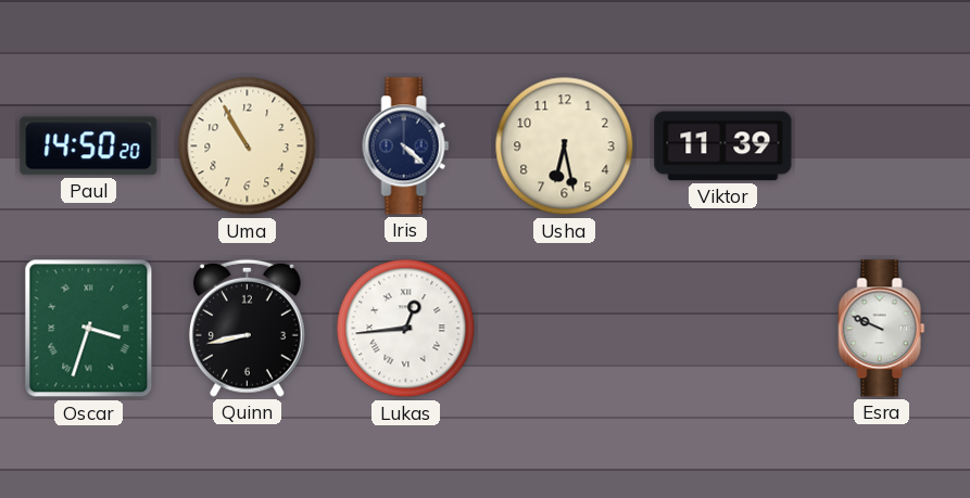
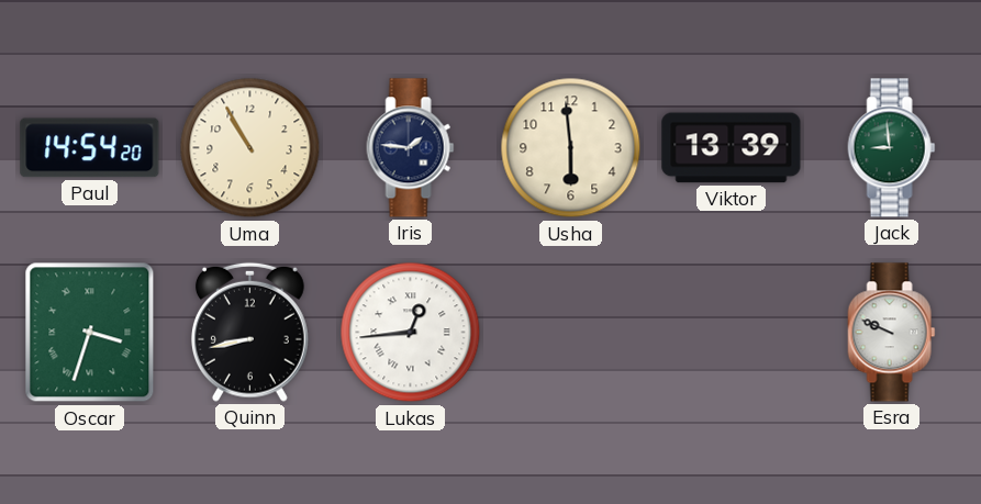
Paul: 14:50 -> 14:54 (90, 148)
Iris: 4:22 -> 1:46 (411, 148)
Usha: 6:28 -> 5:59 (571, 148)
Viktor: 11:39 -> 13:39 (732, 148)
Jack: none -> 8:59 (892, 148)
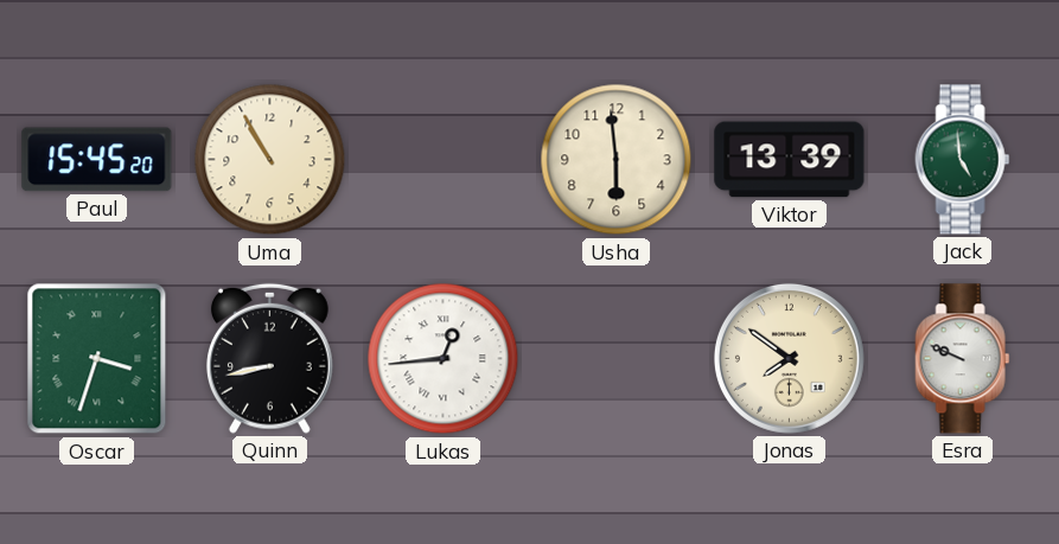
Paul: 14:54 -> 15:45 (97, 160)
Iris: 1:46 -> none (411, 148)
Jack: 8:59 -> 4:59 (963, 160)
Jonas: none -> 7:51 (789, 358)
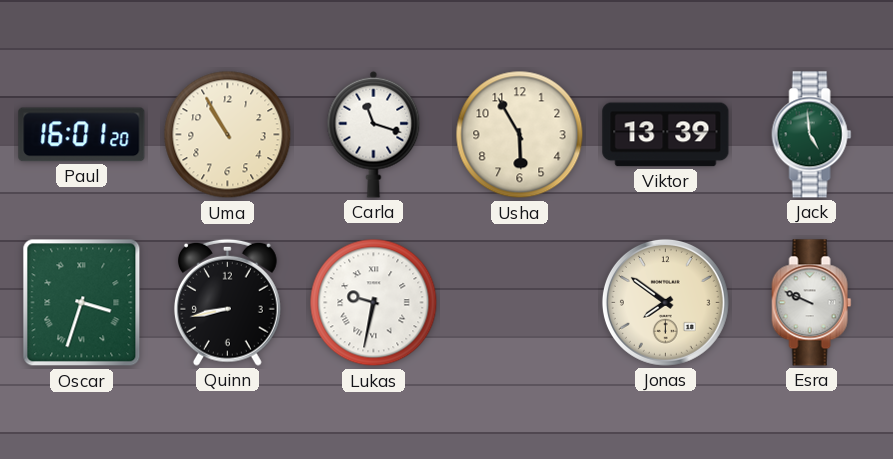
Paul: 15:45 -> 16:01 (82, 135)
Carla: none -> 11:18 (374, 134)
Usha: 5:59 -> 5:55 (520, 135)
Lukas: 12:44 -> 9:32 (374, 303)
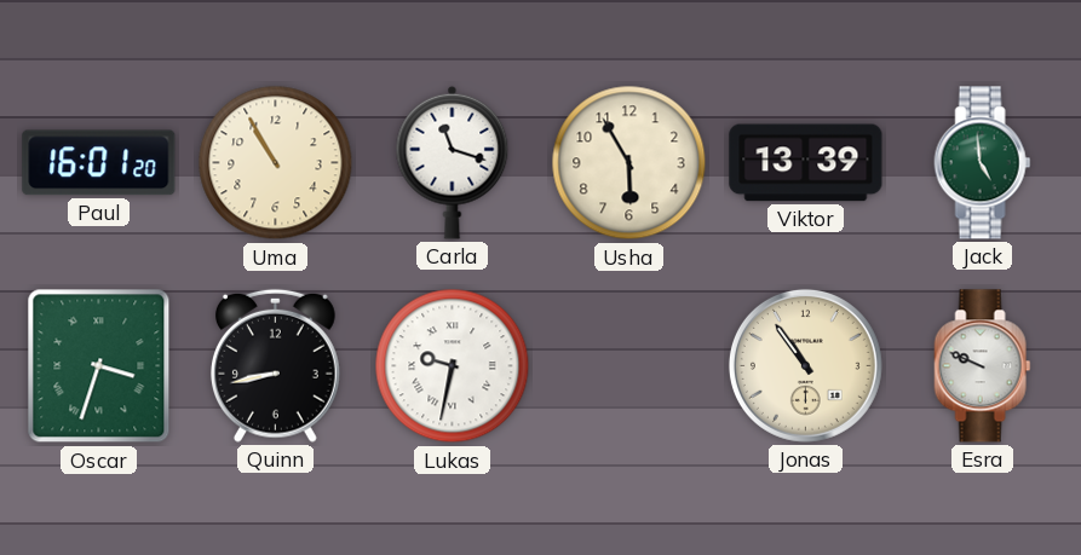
Jonas: 7:51 -> 10:54 (805, 365)
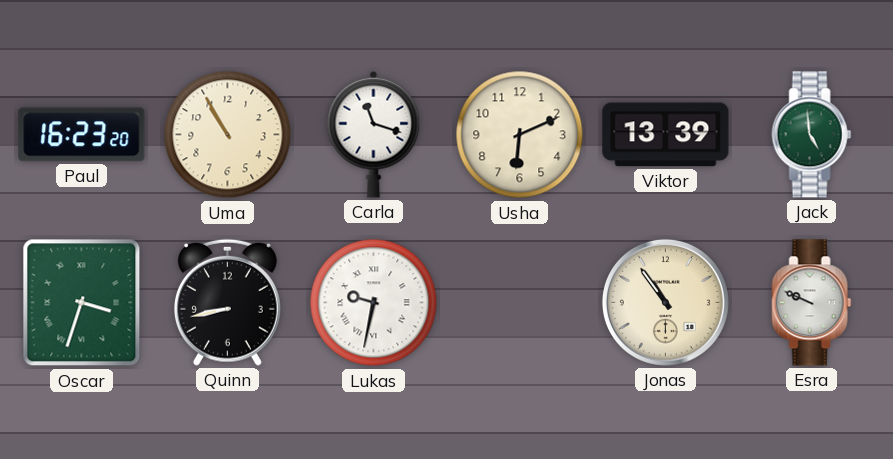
Paul: 16:01 -> 16:23 (82, 135)
Usha: 5:55 -> 6:11 (520, 135)
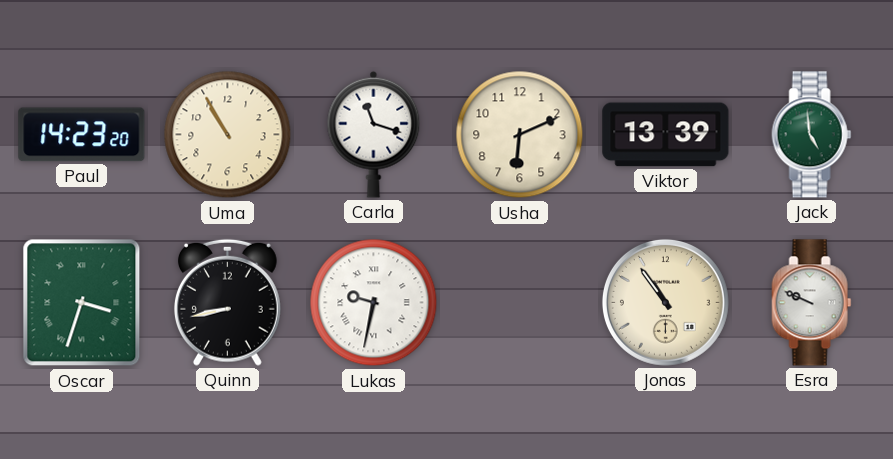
Paul: 16:23 -> 14:23 (82, 135)
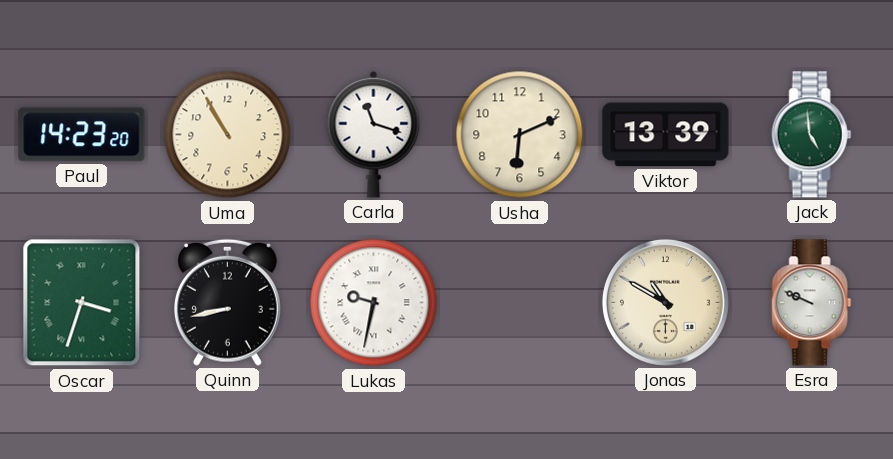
Jonas: 10:54 -> 10:50 (665, 302)
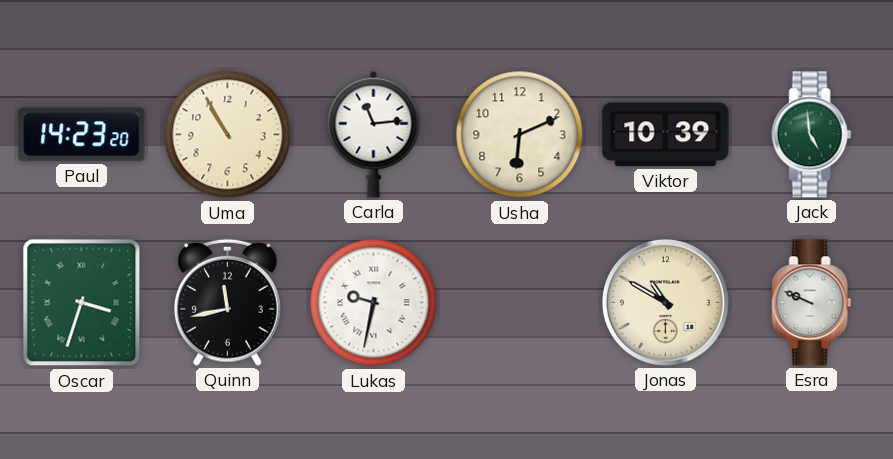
Carla: 11:18 -> 11:14 (374, 134)
Viktor: 13:39 -> 10:39 (666, 135)
Quinn: 8:43 -> 11:43 (227, 302)
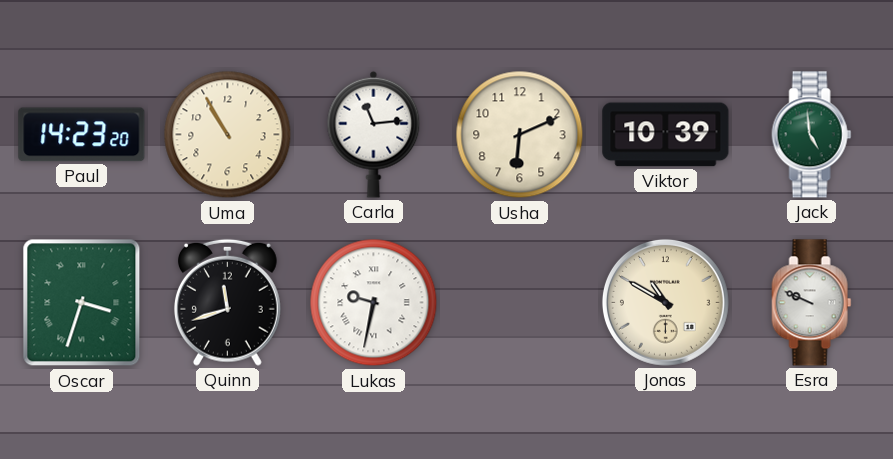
Quinn: 11:43 -> 11:42 (227, 302)
